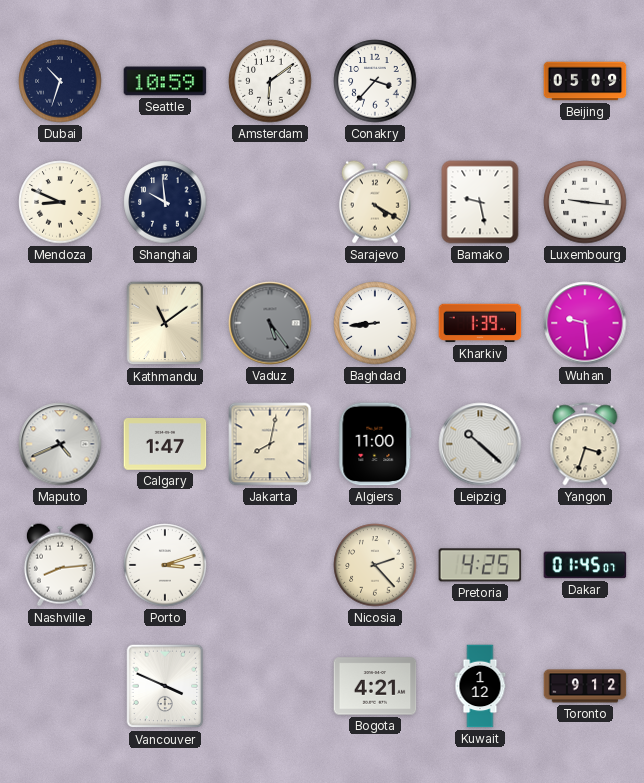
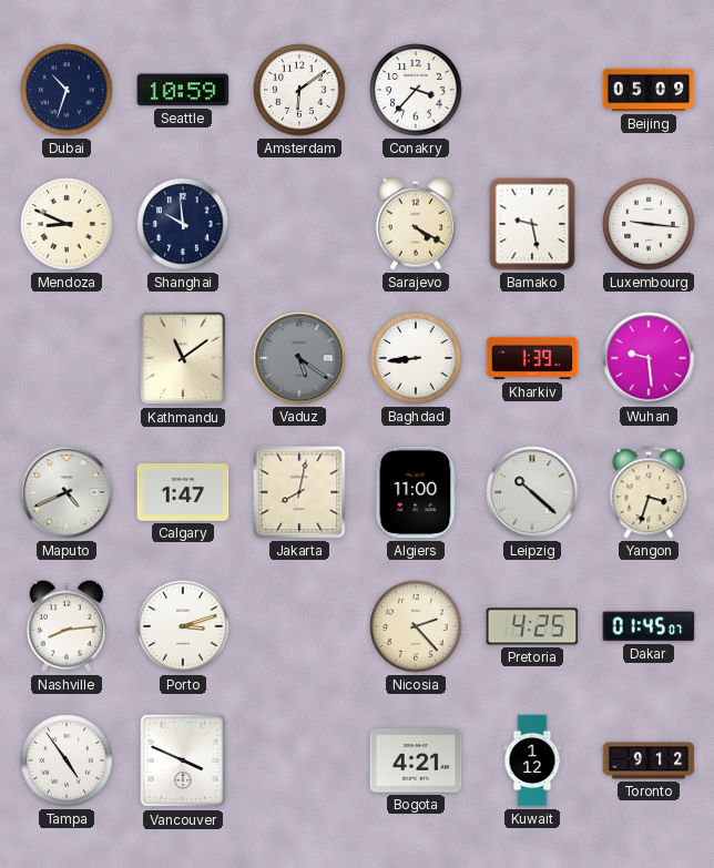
Vaduz: 5:24 -> 5:21 (299, 358)
Tampa: none -> 4:54 (67, 760)
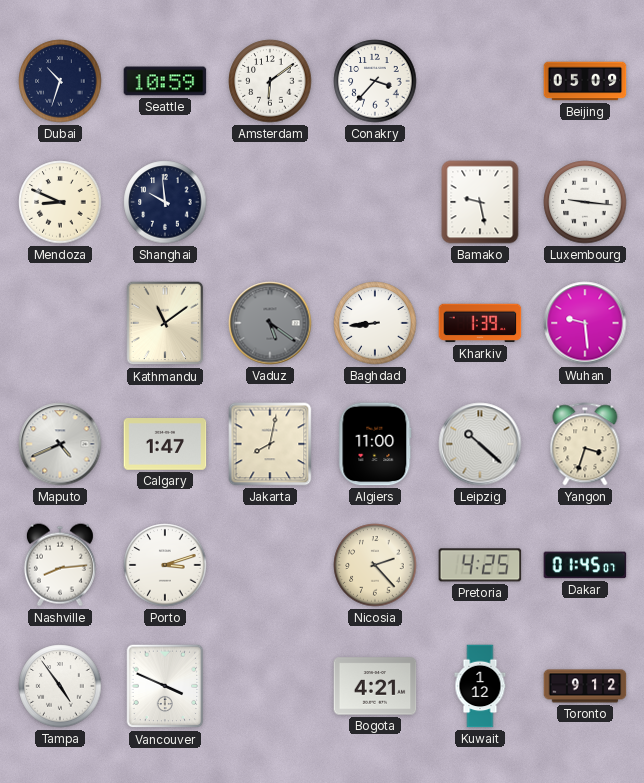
Sarajevo: 4:20 -> none (416, 224)
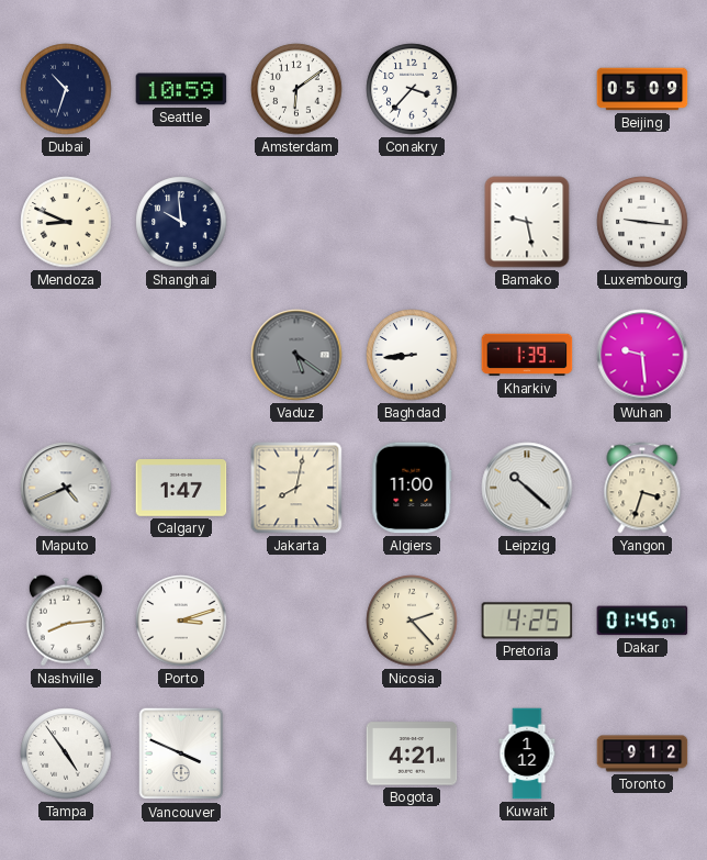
Kathmandu: 11:09 -> none (165, 323)
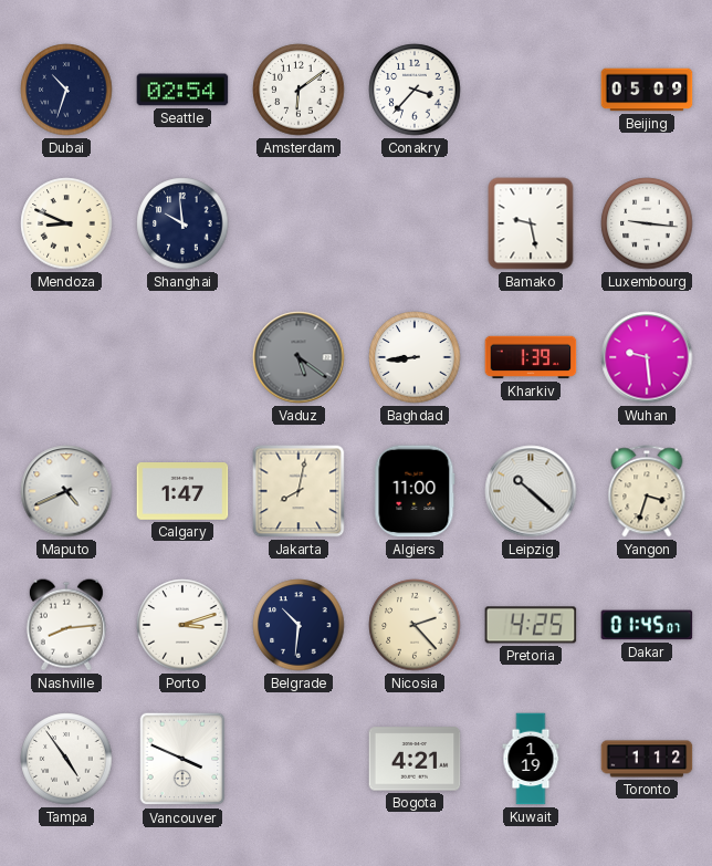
Seattle: 10:59 -> 02:54 (182, 90)
Belgrade: none -> 10:31 (299, 625)
Kuwait: 1:12 -> 1:19 (531, 759)
Toronto: 9:12 -> 1:12 (647, 759)
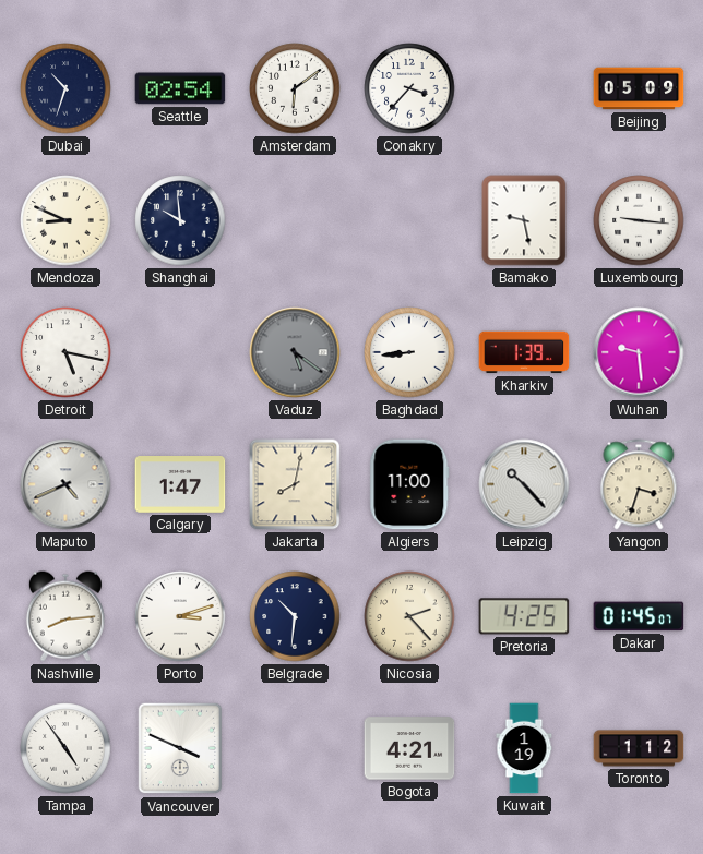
Detroit: none -> 5:17 (65, 352)
Leipzig: 10:22 -> 10:23 (524, 484)
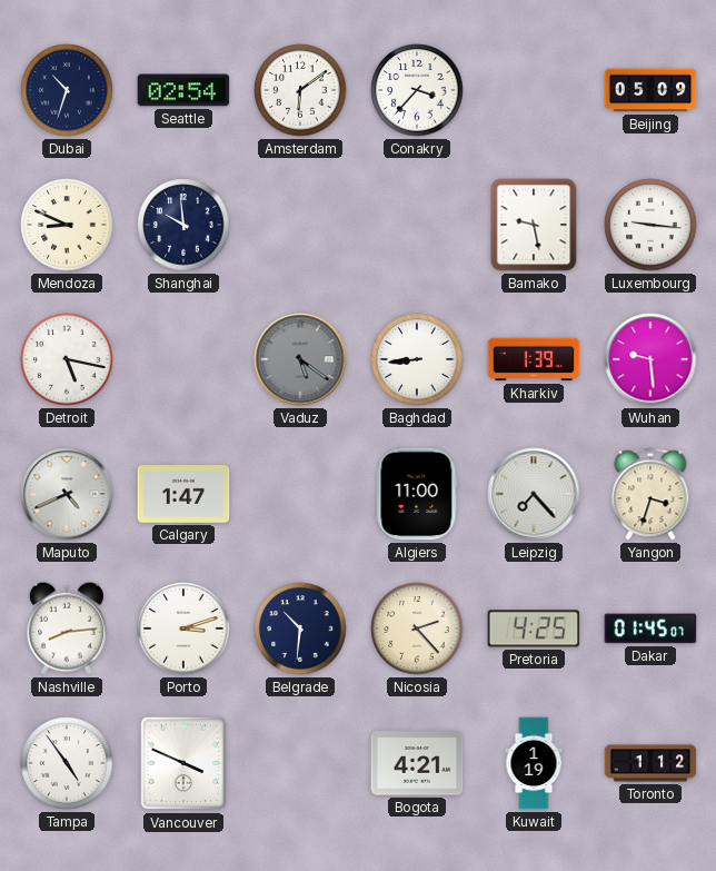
Jakarta: 8:02 -> none (295, 484)
Leipzig: 10:23 -> 7:23 (534, 494)
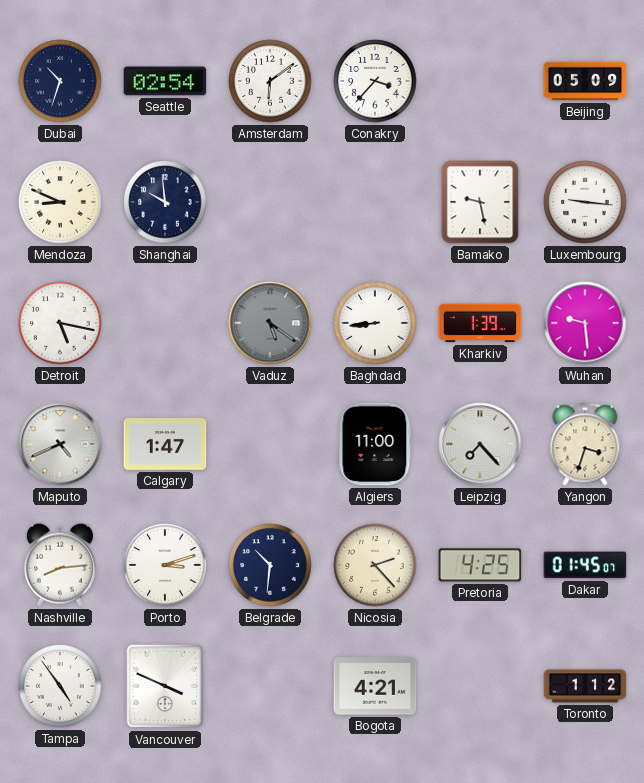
Kuwait: 1:19 -> none (534, 763)
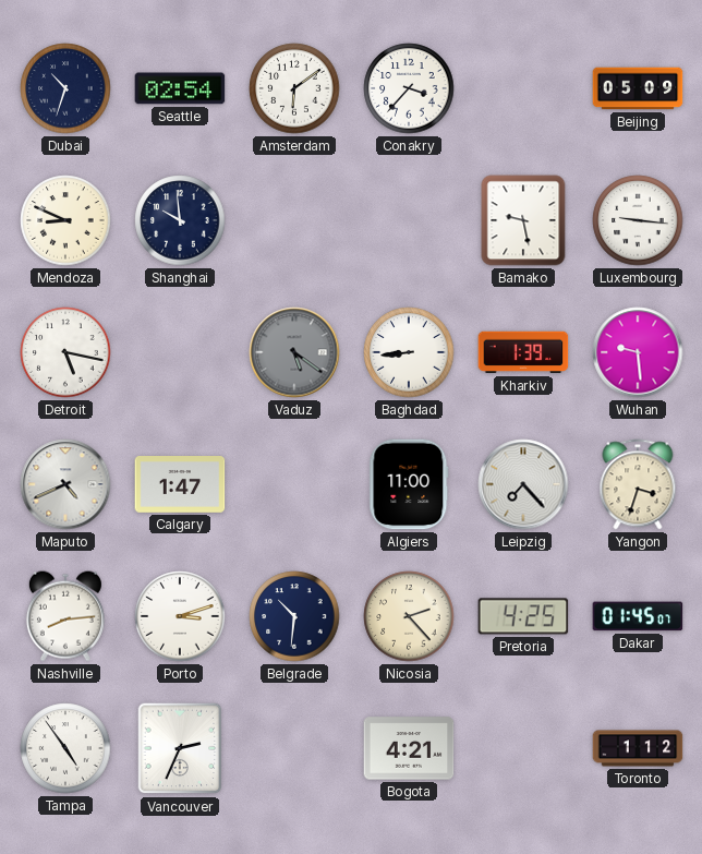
Vancouver: 3:49 -> 2:34 (180, 748)
